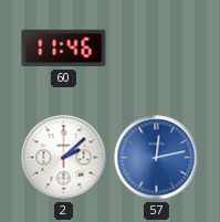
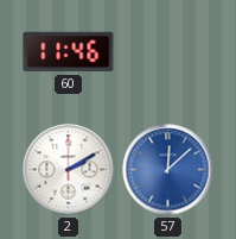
2: 2:08 -> 2:10 (69, 170)
57: 12:13 -> 12:08 (168, 170)
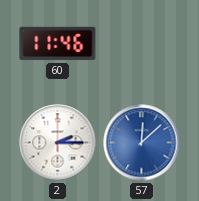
2: 2:10 -> 2:15 (58, 143)
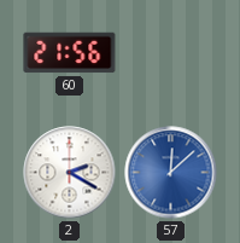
60: 11:46 -> 21:56 (70, 53)
2: 2:15 -> 2:20 (70, 173)
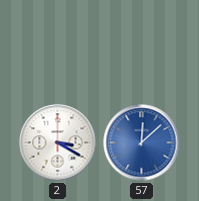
60: 21:56 -> none (70, 53)
2: 2:20 -> 3:20 (58, 143)
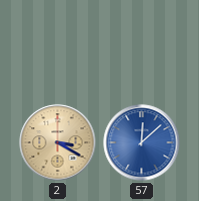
2 dial: white -> champagne (58, 143)
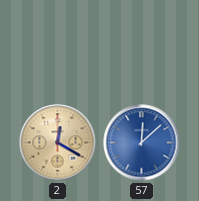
2: 3:20 -> 12:20 (58, 143)
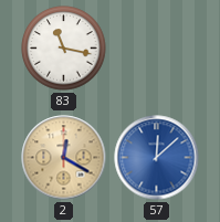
83: none -> 11:17 (64, 49)
